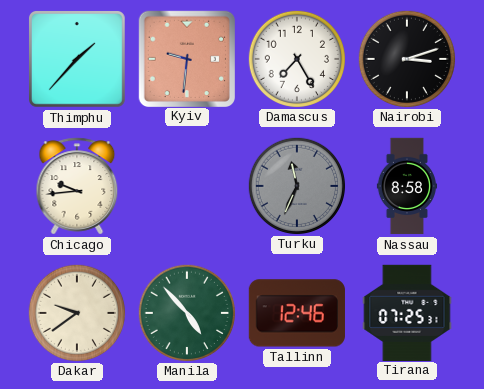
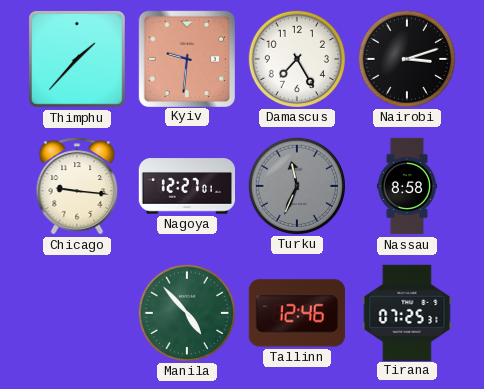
Chicago: 9:44 -> 9:16 (77, 186)
Nagoya: none -> 12:27 (187, 186)
Dakar: 9:39 -> none (76, 312)
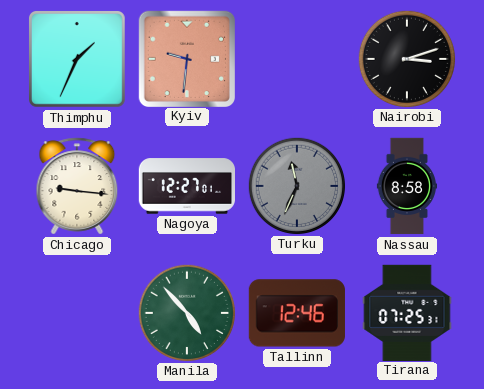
Thimphu: 1:37 -> 1:34 (77, 59)
Damascus: 7:25 -> none (296, 58)
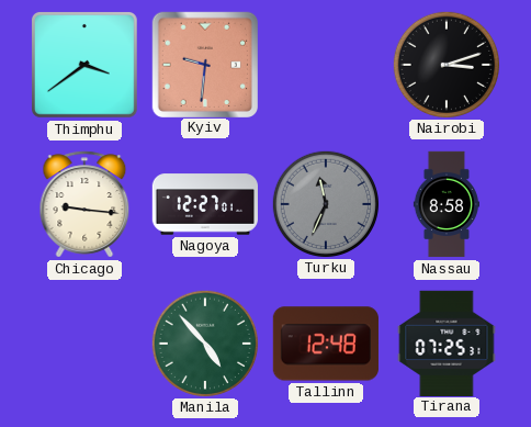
Thimphu: 1:34 -> 3:39 (84, 65)
Tallinn: 12:46 -> 12:48 (326, 344)
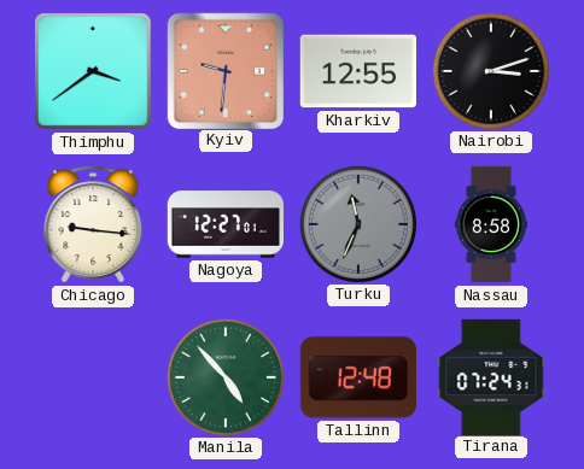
Kharkiv: none -> 12:55 (357, 71)
Tirana: 07:25 -> 07:24 (491, 376)
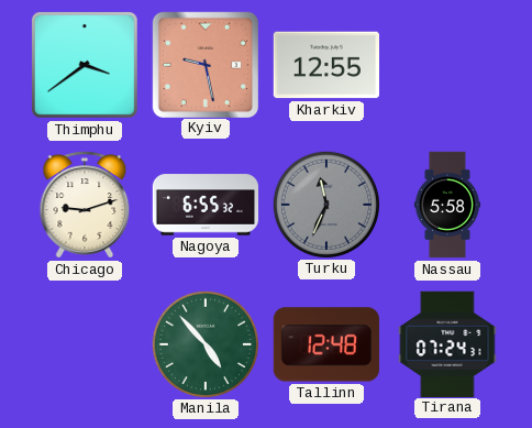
Kyiv: 9:31 -> 9:28 (204, 64)
Nairobi: 3:12 -> none (490, 70)
Chicago: 9:16 -> 9:12 (85, 205)
Nagoya: 12:27 -> 6:55 (206, 205)
Nassau: 8:58 -> 5:58 (446, 205)
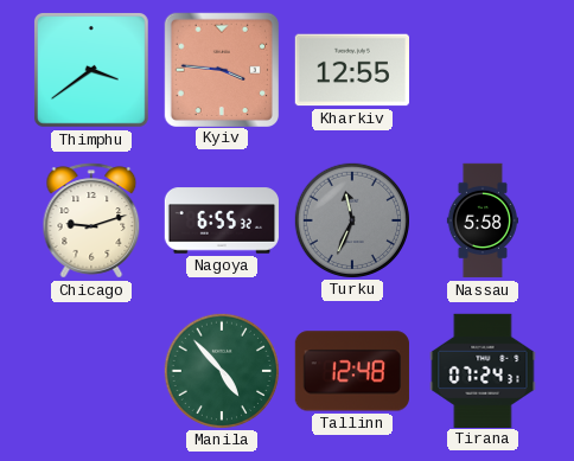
Kyiv: 9:28 -> 3:46 (221, 69)
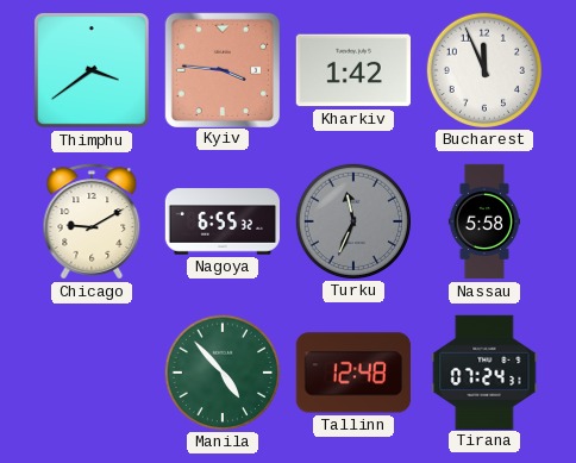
Kharkiv: 12:55 -> 1:42 (352, 70)
Bucharest: none -> 11:56 (483, 69)
Chicago: 9:12 -> 9:10 (92, 221)
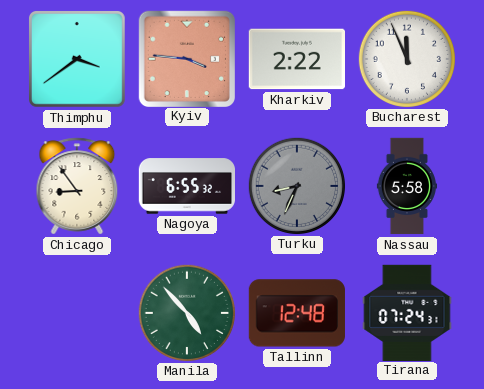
Kharkiv: 1:42 -> 2:22 (296, 59)
Chicago: 9:10 -> 8:54 (77, 186)
Turku: 11:34 -> 8:34 (296, 185)
